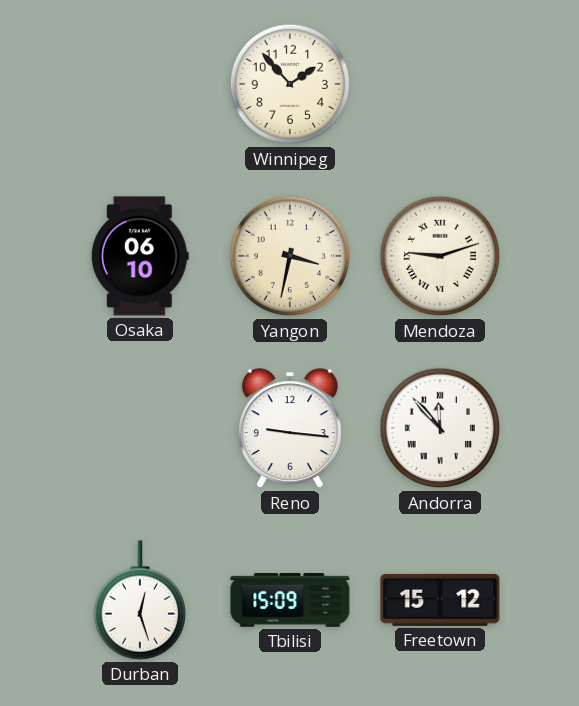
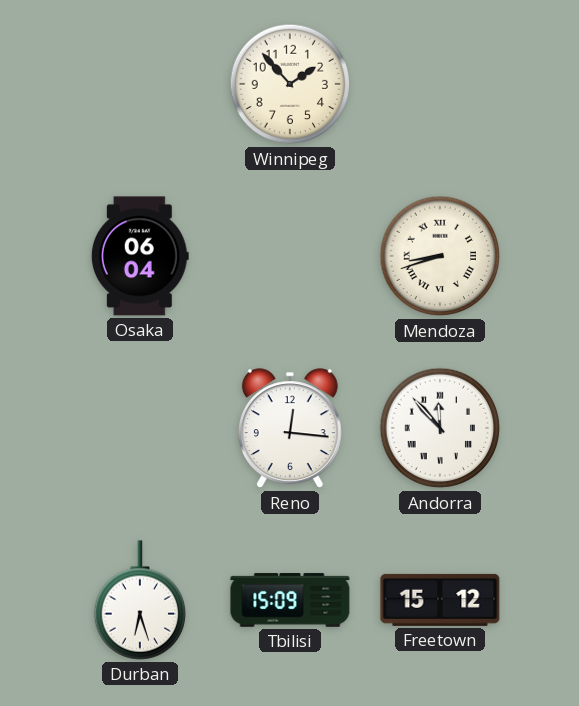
Osaka: 06:10 -> 06:04 (140, 256)
Yangon: 3:32 -> none (290, 256)
Mendoza: 9:12 -> 8:42 (440, 256)
Reno: 9:16 -> 12:16 (290, 429)
Durban: 12:27 -> 6:27 (139, 600)
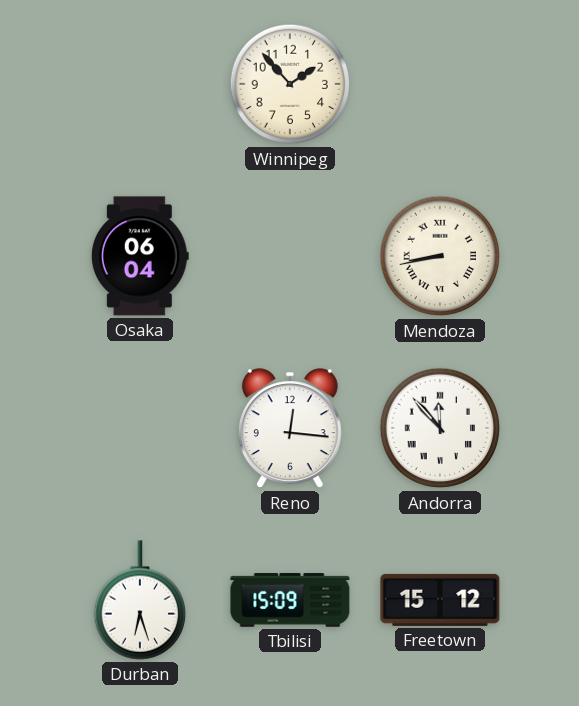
Mendoza: 8:42 -> 8:43 (440, 256)
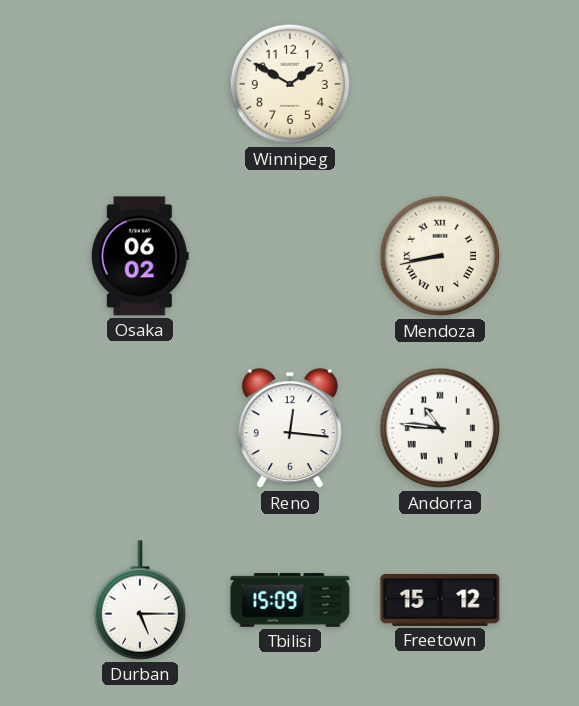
Winnipeg: 1:53 -> 1:50 (290, 84)
Osaka: 06:04 -> 06:02 (140, 256)
Andorra: 11:53 -> 10:46 (440, 428)
Durban: 6:27 -> 5:15 (139, 600)
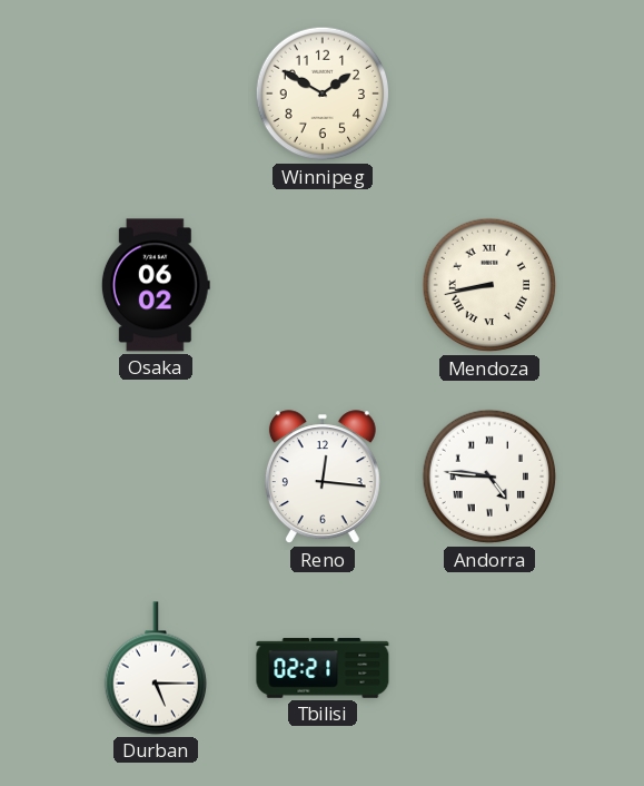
Andorra: 10:46 -> 4:46 (489, 476)
Tbilisi: 15:09 -> 02:21 (323, 668)
Freetown: 15:12 -> none (440, 600)
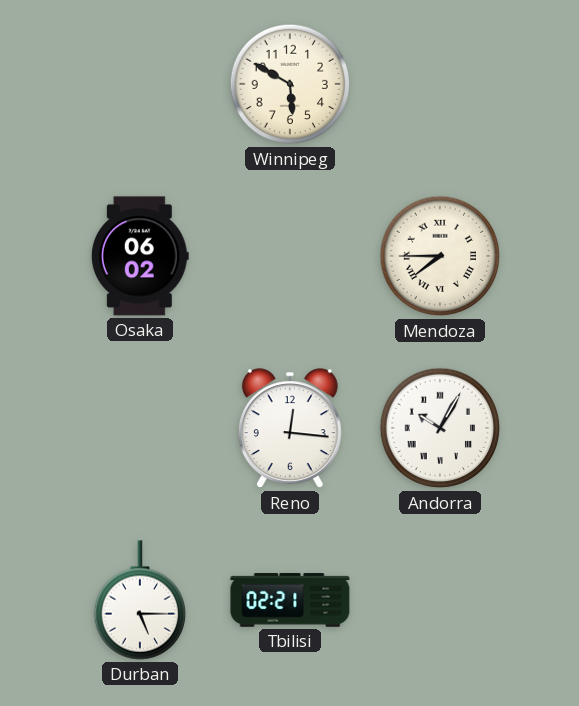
Winnipeg: 1:50 -> 5:50 (290, 84)
Mendoza: 8:43 -> 7:45 (440, 256)
Andorra: 4:46 -> 10:05 (440, 428)
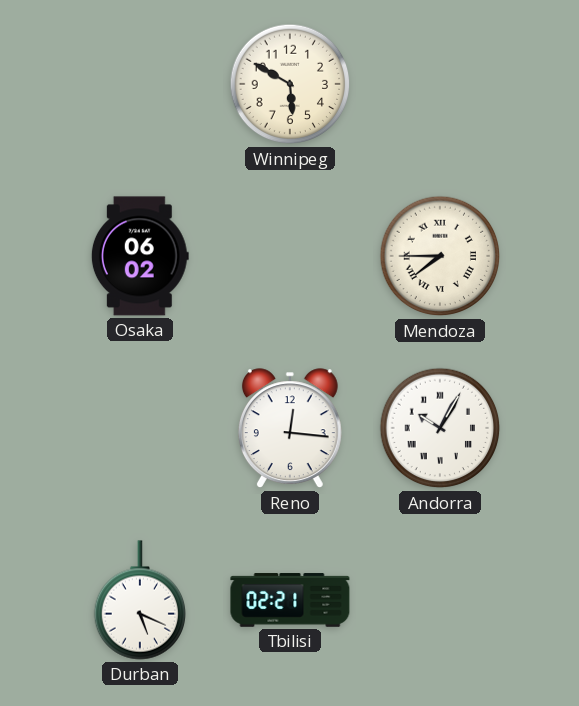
Durban: 5:15 -> 5:19 (139, 600)
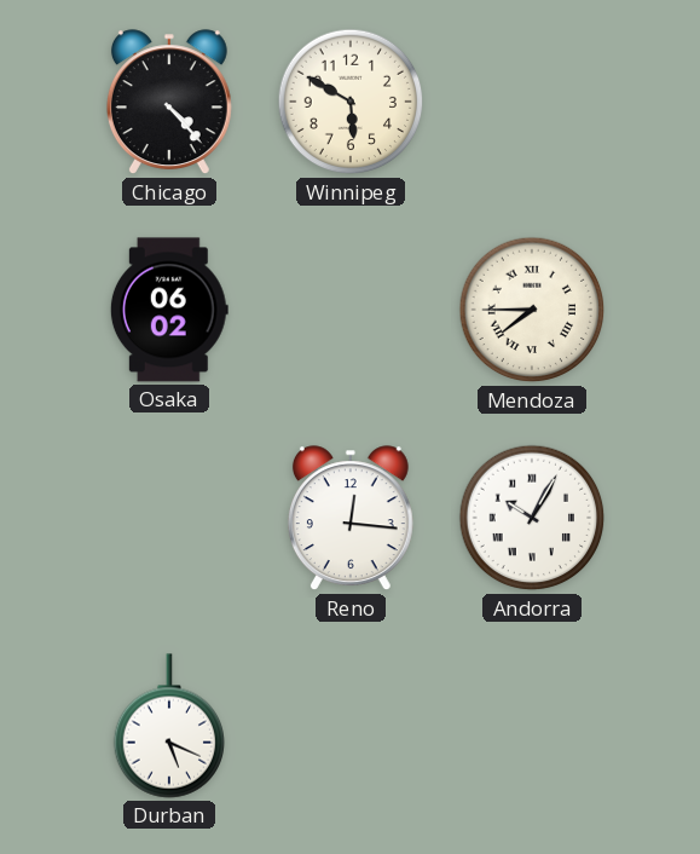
Chicago: none -> 4:23 (169, 103)
Tbilisi: 02:21 -> none (290, 600)
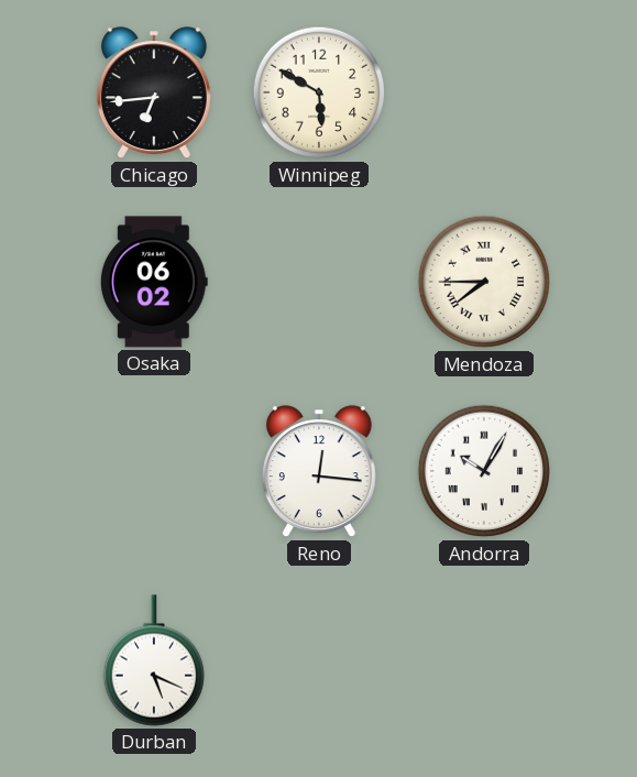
Chicago: 4:23 -> 6:44 (154, 94)
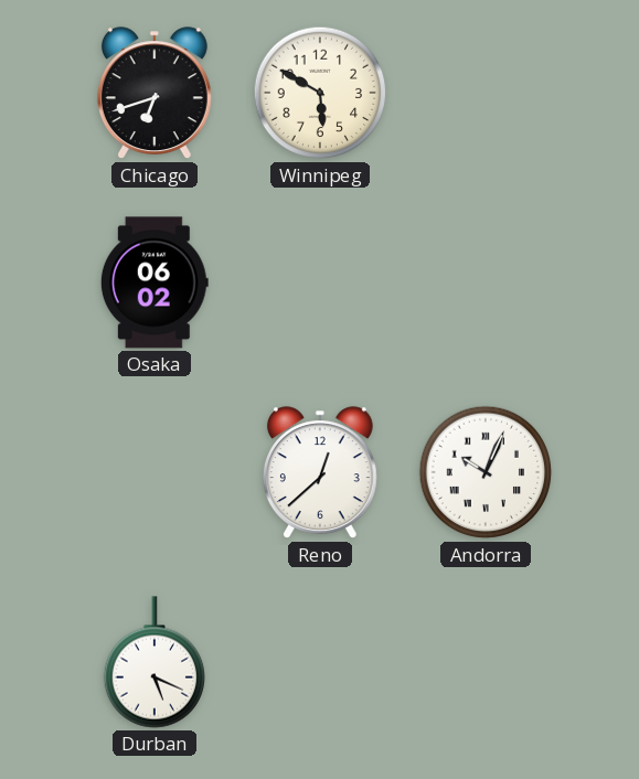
Chicago: 6:44 -> 6:42 (155, 94)
Mendoza: 7:45 -> none (484, 282)
Reno: 12:16 -> 12:38 (320, 473)
Andorra: 10:05 -> 10:04 (486, 472)
